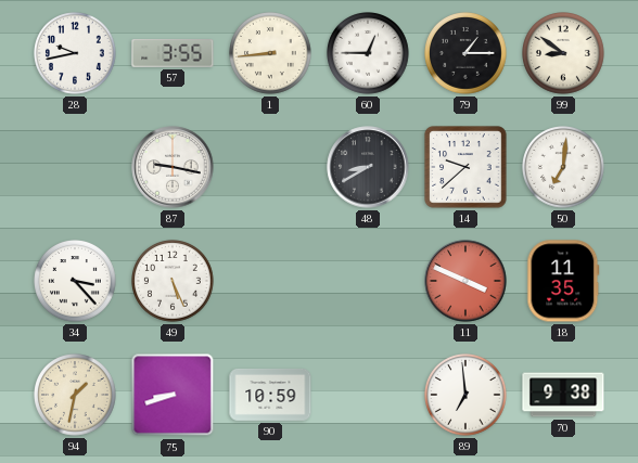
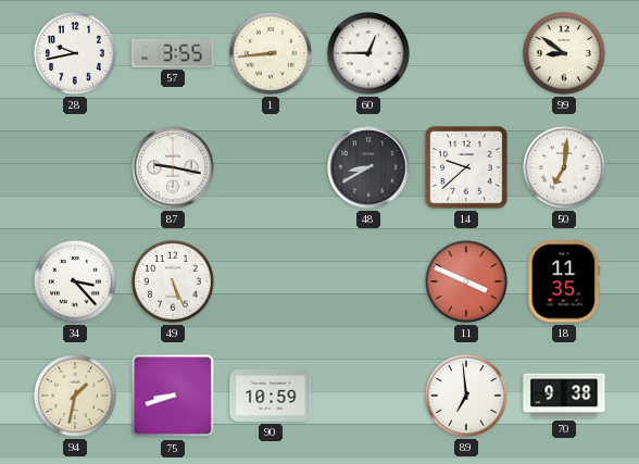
79: 1:15 -> none (467, 54)
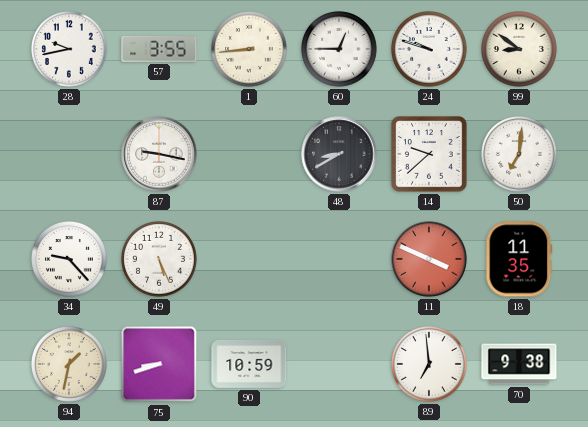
24: none -> 9:48 (430, 50)
34: 3:23 -> 9:23 (70, 260)
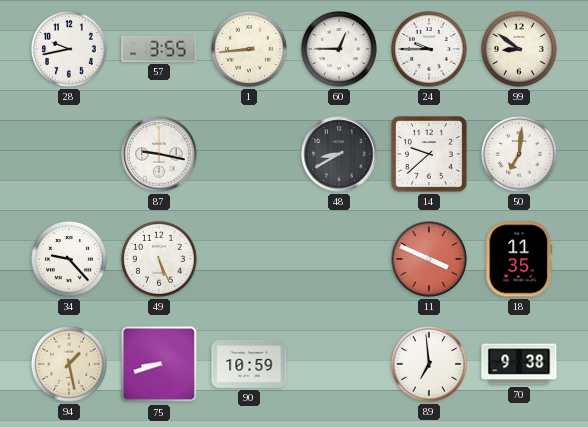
24: 9:48 -> 9:45 (430, 50)
94: 1:32 -> 1:28 (70, 365)
